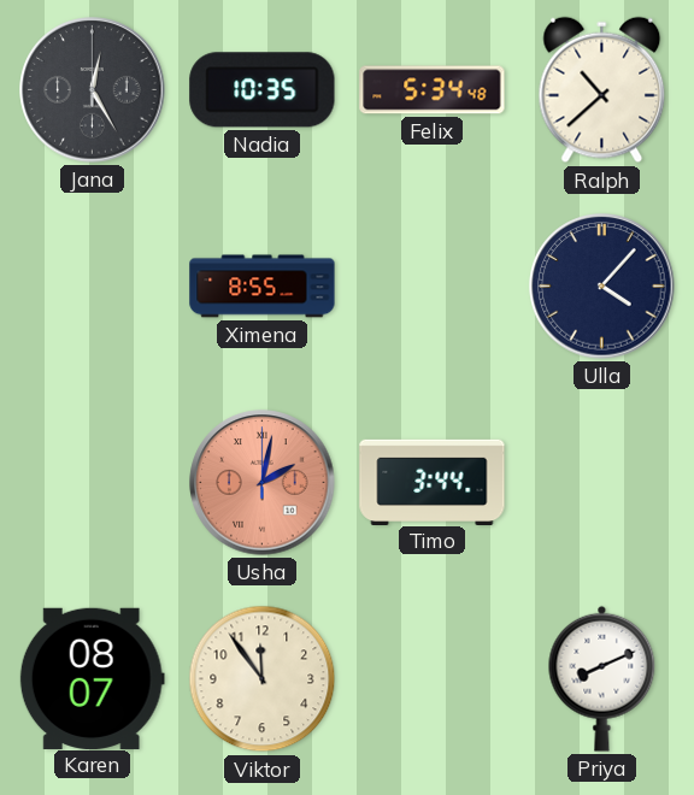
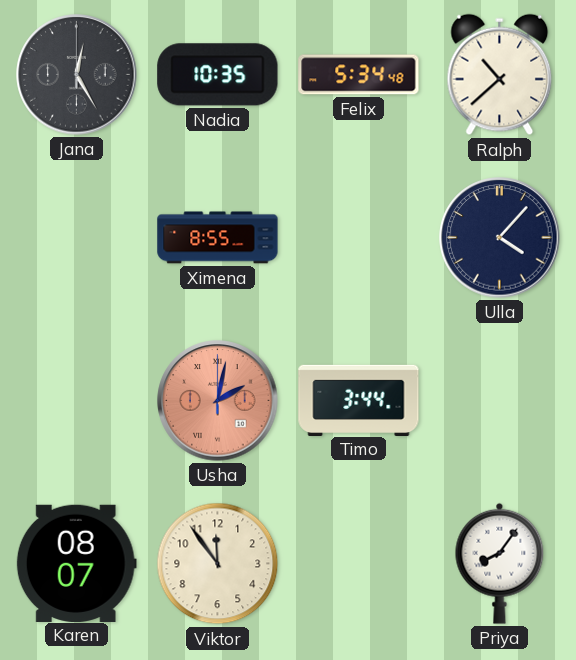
Priya: 8:11 -> 8:06 (500, 563)
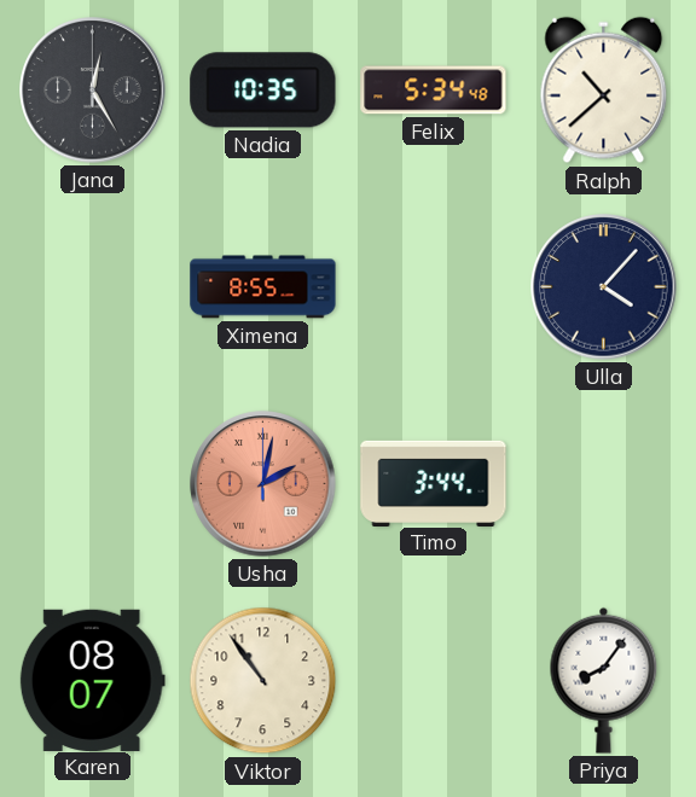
Viktor: 11:54 -> 10:54 (263, 681)
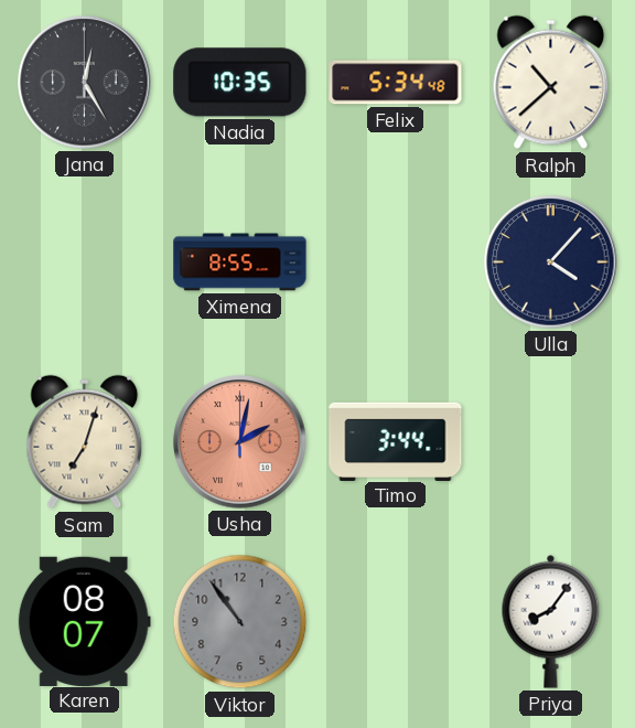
Sam: none -> 7:03 (85, 442)
Viktor dial: cream -> grey (240, 622)
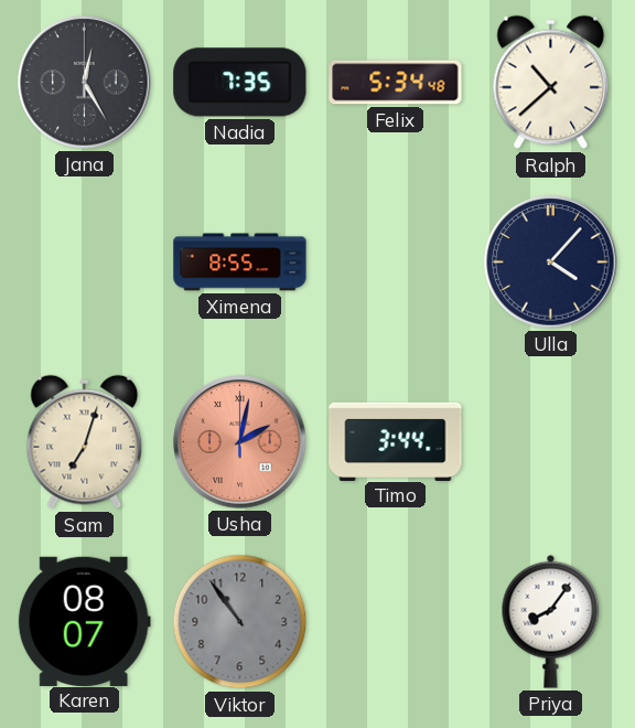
Nadia: 10:35 -> 7:35 (240, 83)
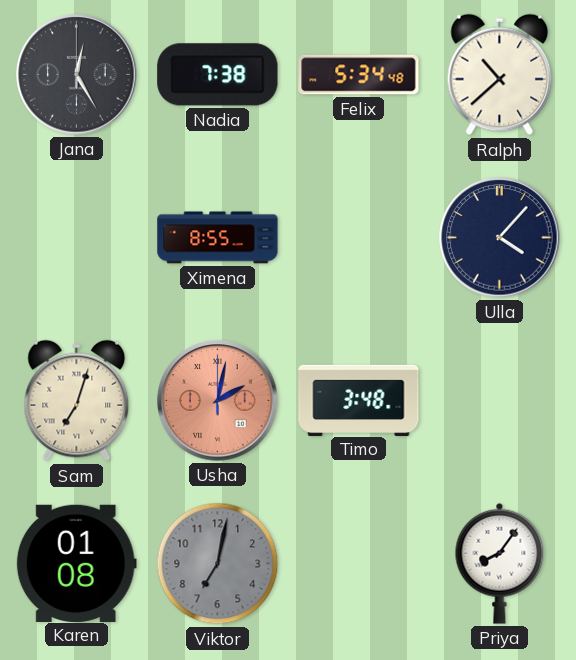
Nadia: 7:35 -> 7:38 (218, 75)
Timo: 3:44 -> 3:48 (359, 400)
Karen: 08:07 -> 01:08 (76, 563)
Viktor: 10:54 -> 7:02 (218, 564)
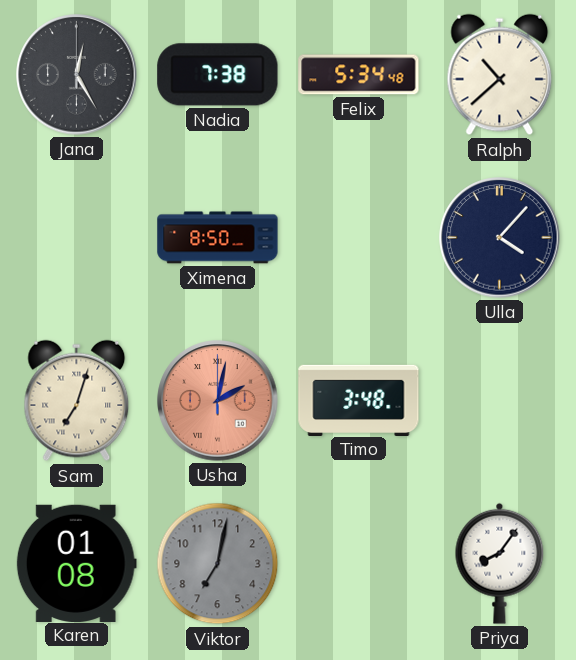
Ximena: 8:55 -> 8:50 (218, 238)
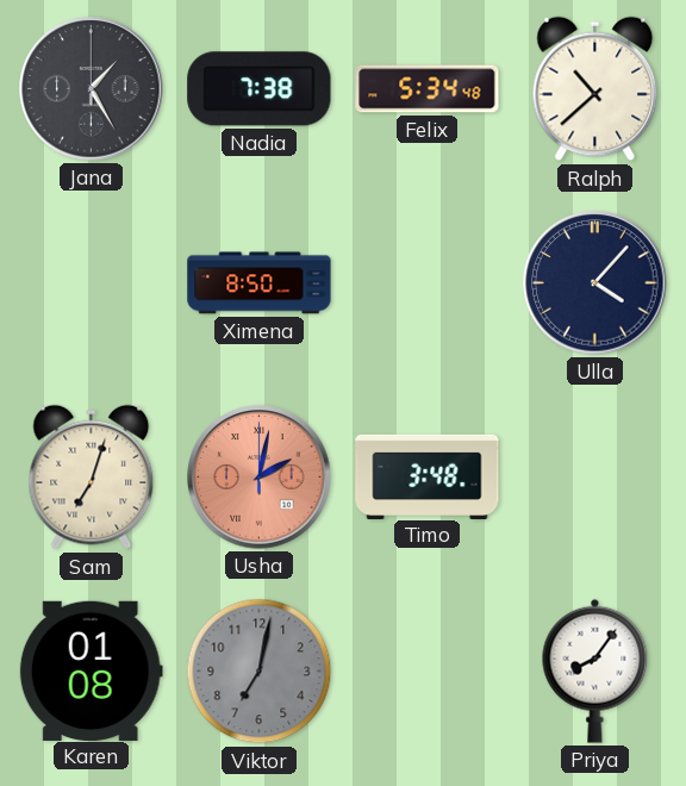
Jana: 12:25 -> 1:25 (92, 89)
